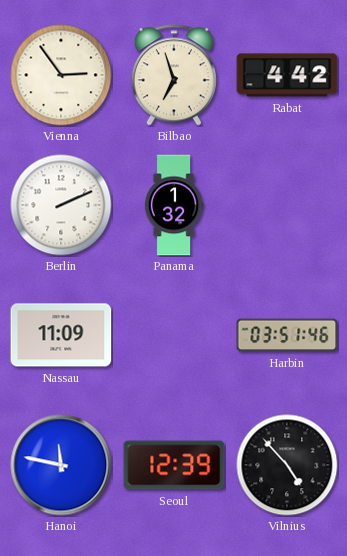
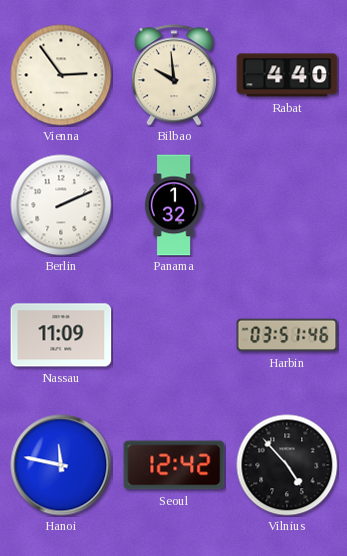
Bilbao: 6:57 -> 9:59 (174, 75)
Rabat: 4:42 -> 4:40 (287, 75)
Seoul: 12:39 -> 12:42 (174, 465)
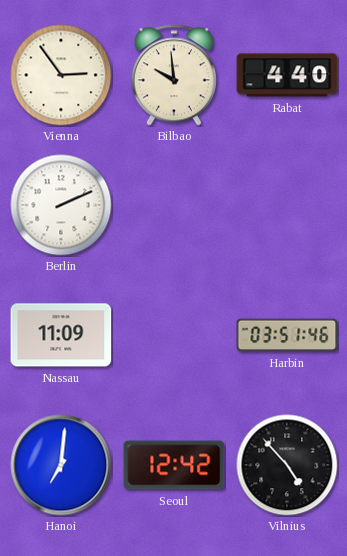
Panama: 1:32 -> none (174, 205)
Hanoi: 11:47 -> 7:01 (61, 465)
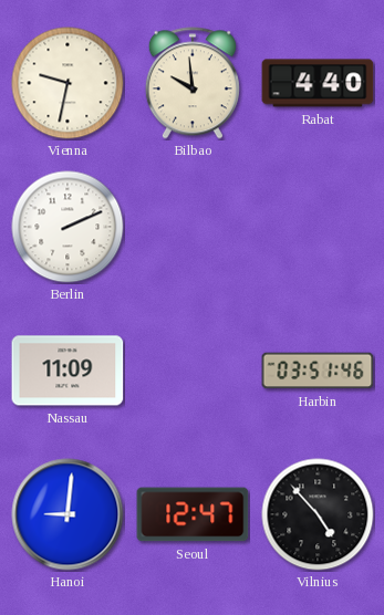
Vienna: 2:54 -> 9:32 (68, 83)
Hanoi: 7:01 -> 9:01 (68, 514)
Seoul: 12:42 -> 12:47 (193, 514)
